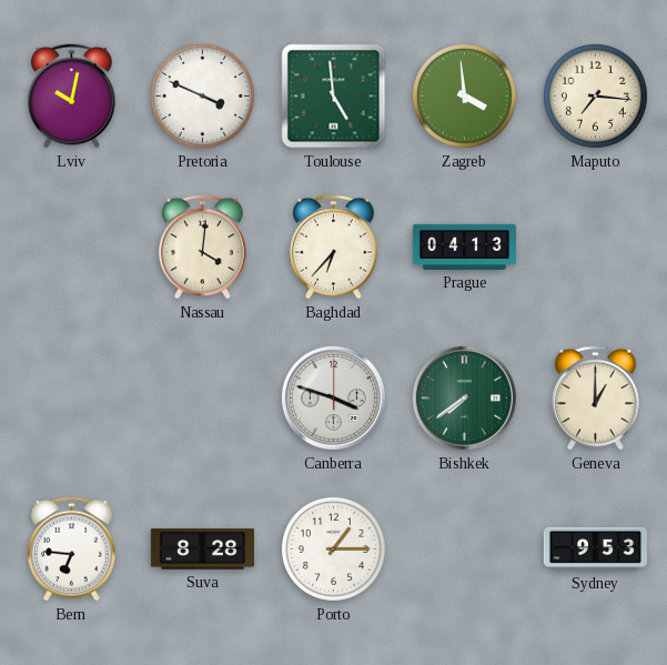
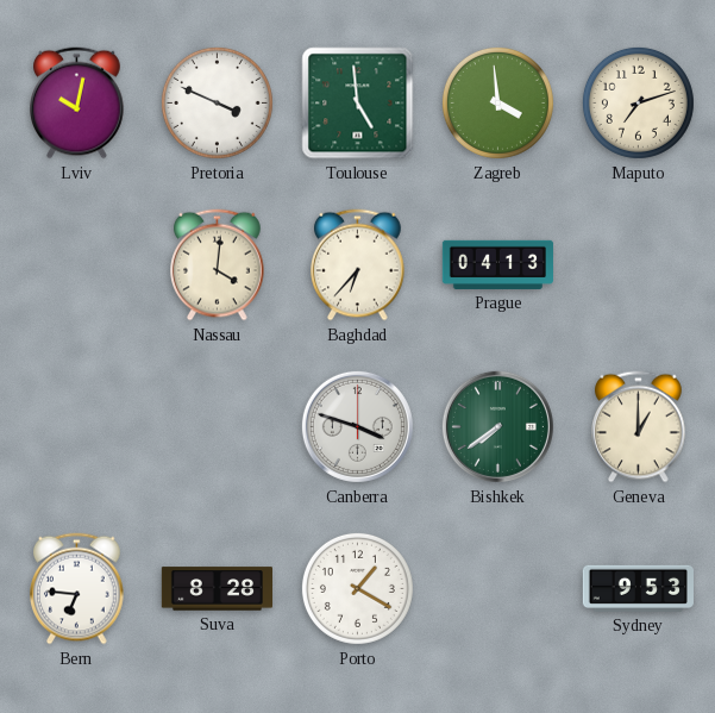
Maputo: 7:16 -> 7:12 (638, 102)
Porto: 1:15 -> 1:20 (357, 588)
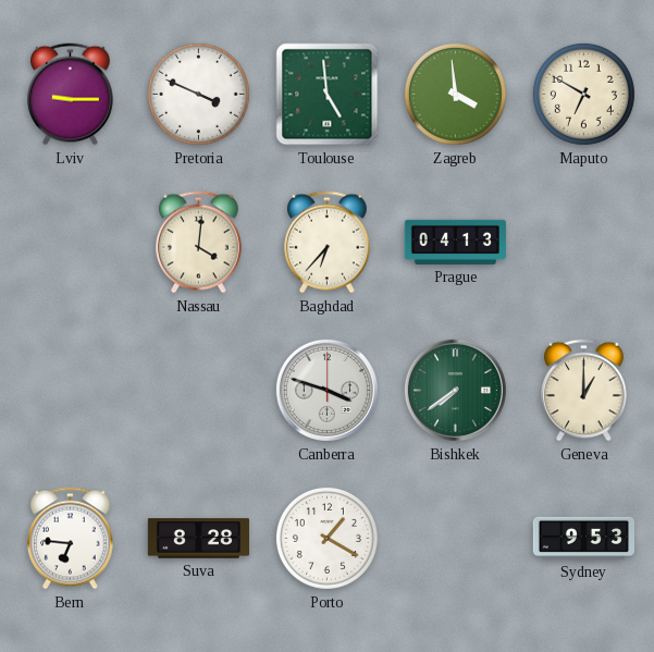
Lviv: 10:02 -> 9:15 (71, 95)
Maputo: 7:12 -> 6:50 (583, 94)
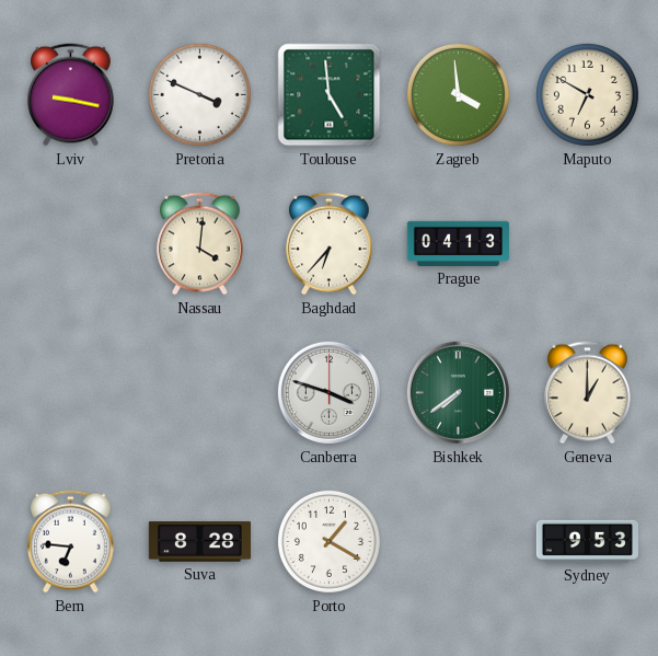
Lviv: 9:15 -> 9:17 (71, 95)
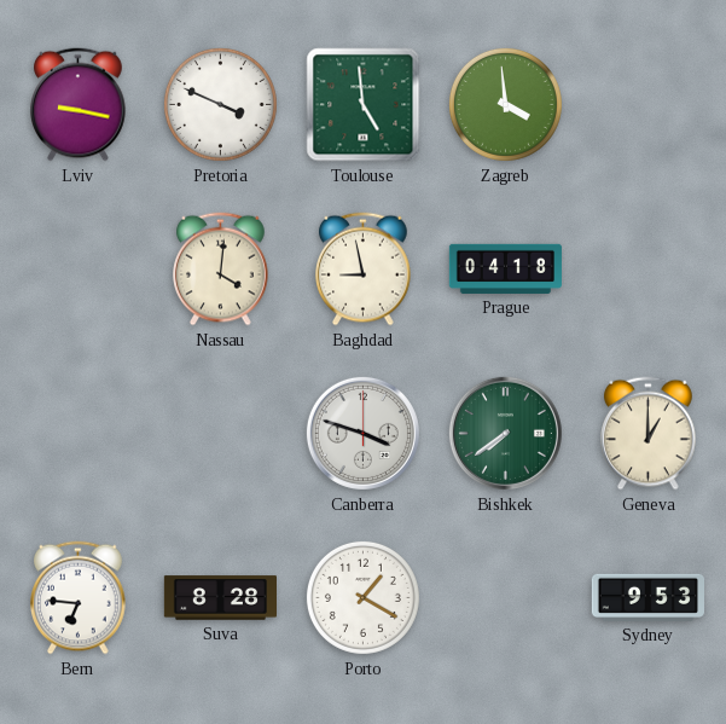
Maputo: 6:50 -> none (587, 94)
Baghdad: 6:37 -> 8:58 (364, 270)
Prague: 04:13 -> 04:18 (505, 268)
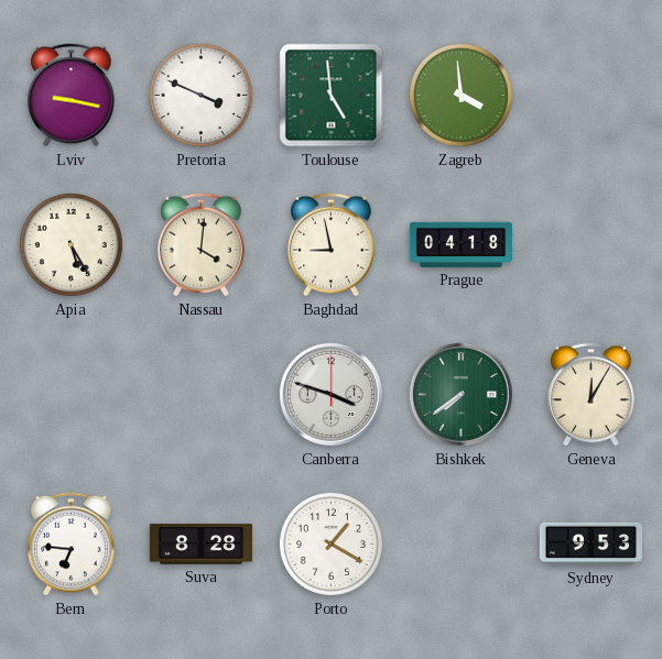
Apia: none -> 5:25 (70, 244)
Geneva: 1:00 -> 12:05 (592, 395)
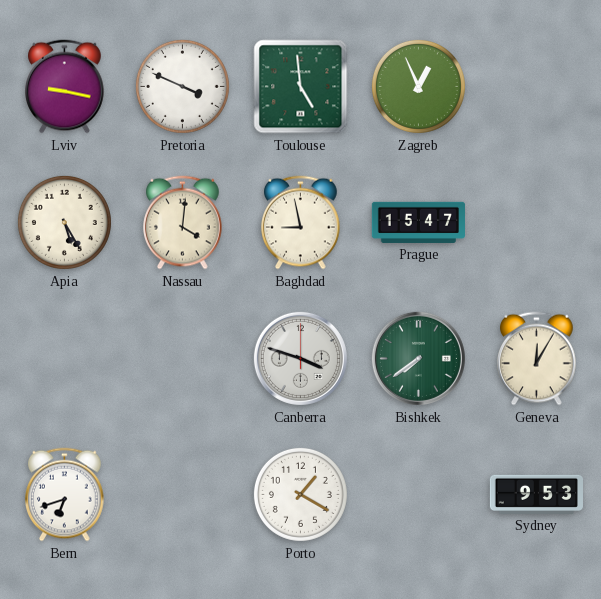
Zagreb: 3:59 -> 12:56 (418, 86)
Prague: 04:18 -> 15:47 (418, 222)
Bern: 6:46 -> 6:42 (65, 495)
Suva: 8:28 -> none (200, 545)
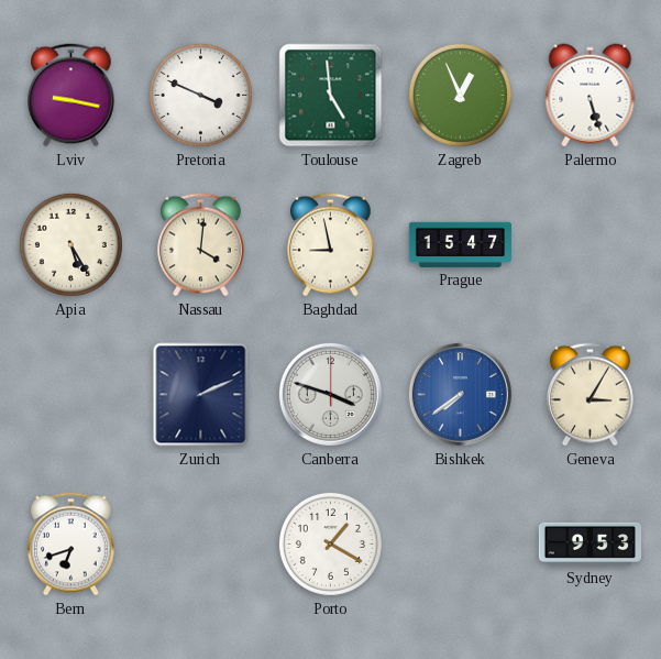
Palermo: none -> 5:27 (591, 96)
Zurich: none -> 2:11 (201, 395)
Bishkek dial: green -> blue (460, 394)
Geneva: 12:05 -> 3:05 (591, 395)
